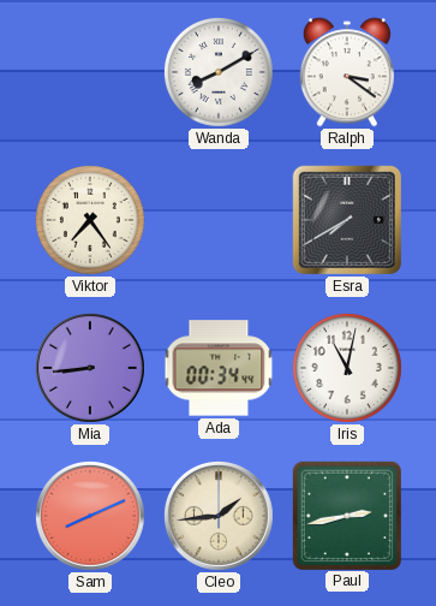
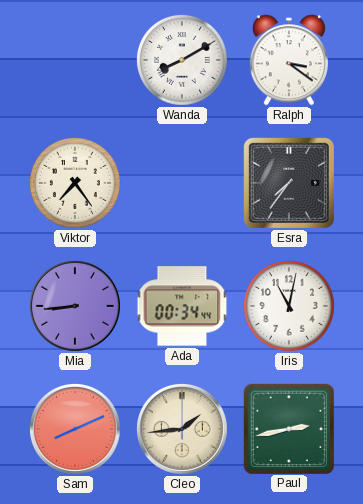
Esra: 7:40 -> 7:36 (289, 183)
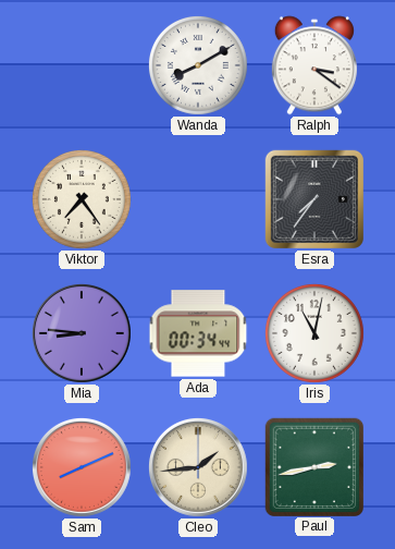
Mia: 8:44 -> 8:46 (82, 333)
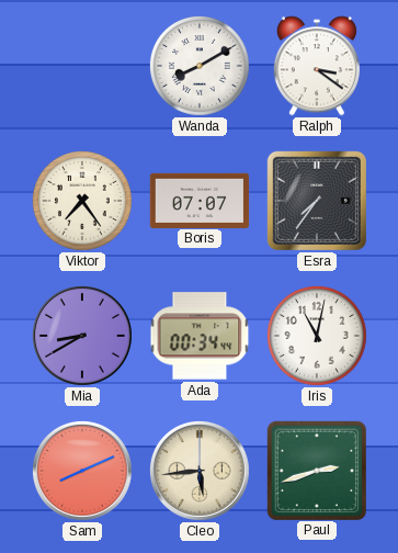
Boris: none -> 07:07 (200, 200)
Mia: 8:46 -> 8:40 (82, 336)
Cleo: 1:44 -> 5:44 (200, 471)
Paul: 2:43 -> 2:42 (316, 470)
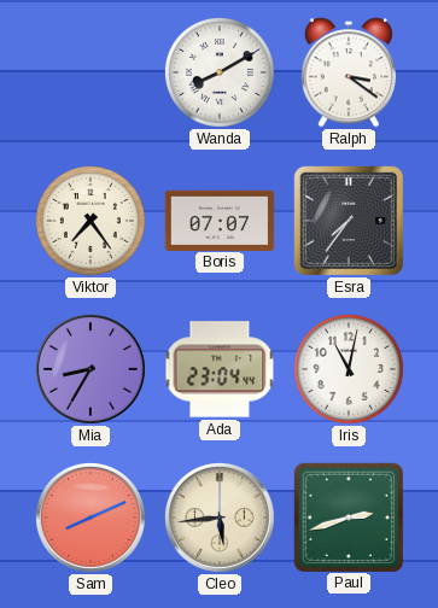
Mia: 8:40 -> 8:35 (90, 369)
Ada: 00:34 -> 23:04 (220, 369)
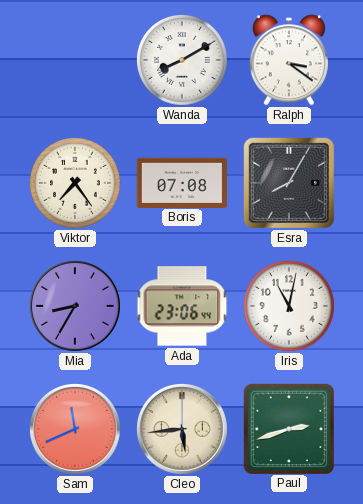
Boris: 07:07 -> 07:08 (182, 182)
Esra: 7:36 -> 8:05 (289, 183)
Ada: 23:04 -> 23:06 (182, 306)
Sam: 8:11 -> 11:41 (75, 429)
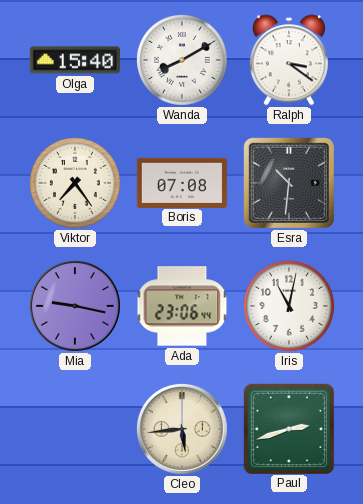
Olga: none -> 15:40 (75, 60)
Esra: 8:05 -> 10:31 (289, 183)
Mia: 8:35 -> 9:17 (75, 306)
Sam: 11:41 -> none (75, 429)
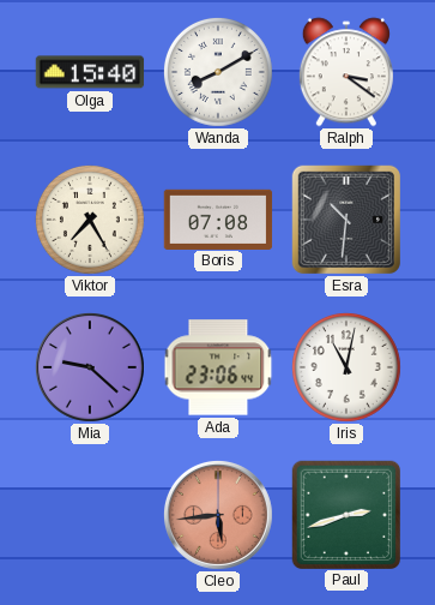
Viktor: 7:24 -> 7:25 (90, 220)
Mia: 9:17 -> 9:22 (90, 367)
Cleo dial: cream -> salmon (218, 515)
